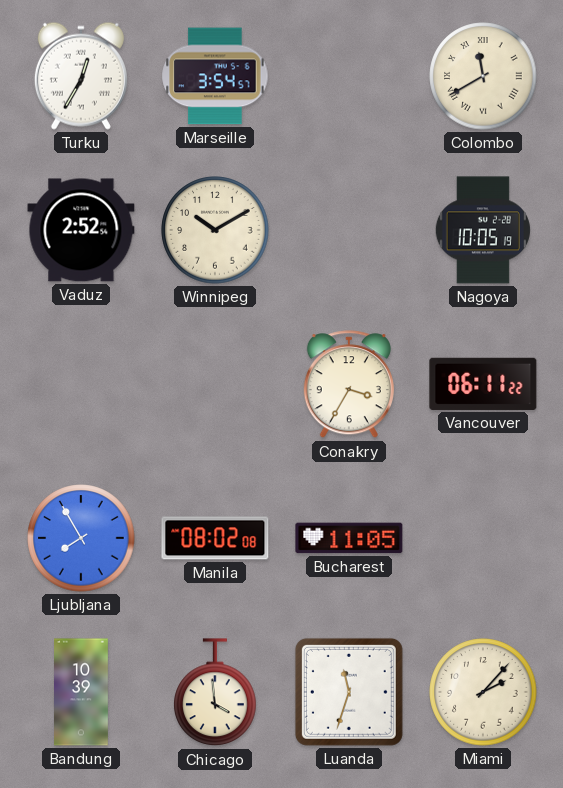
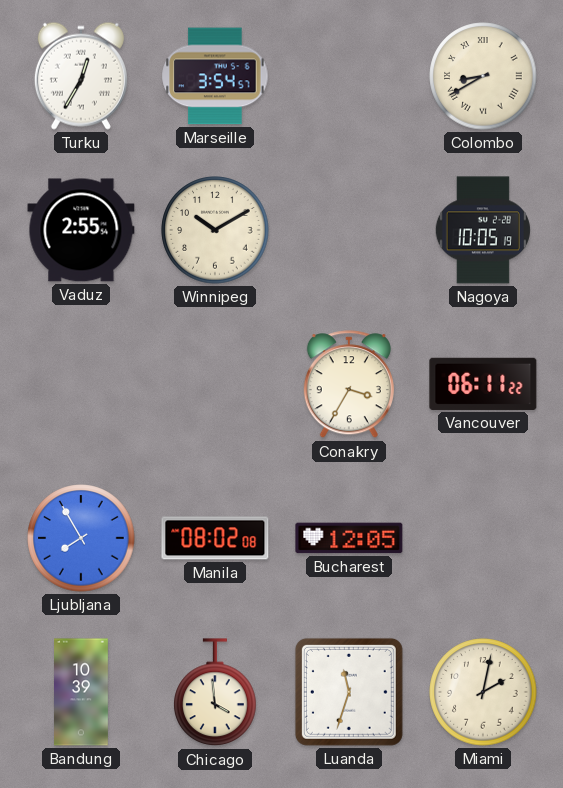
Colombo: 11:40 -> 8:40 (483, 76)
Vaduz: 2:52 -> 2:55 (81, 230)
Bucharest: 11:05 -> 12:05 (349, 538)
Miami: 2:07 -> 2:02 (483, 692)
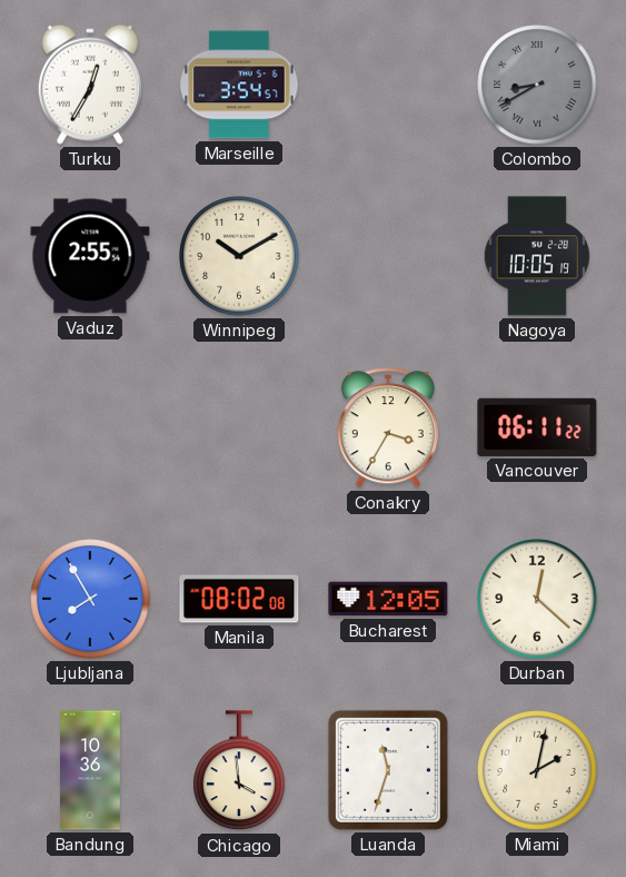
Colombo dial: cream -> grey (537, 85)
Durban: none -> 12:22 (537, 599)
Bandung: 10:39 -> 10:36 (91, 770)
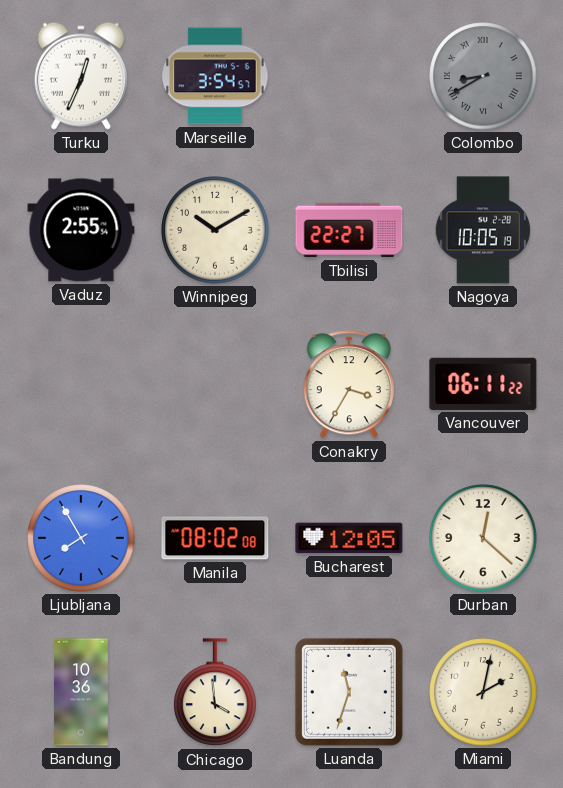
Turku: 12:35 -> 12:34 (81, 76)
Tbilisi: none -> 22:27 (349, 230)
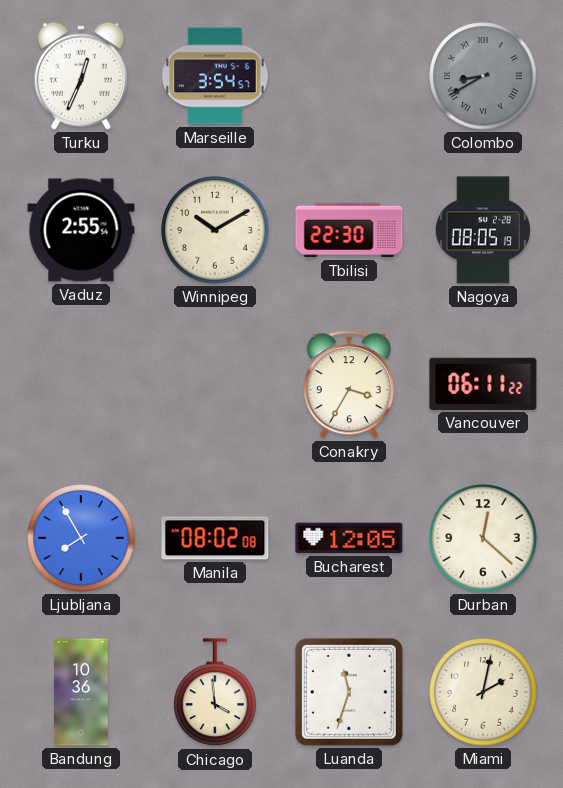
Tbilisi: 22:27 -> 22:30 (349, 230)
Nagoya: 10:05 -> 08:05 (483, 230)
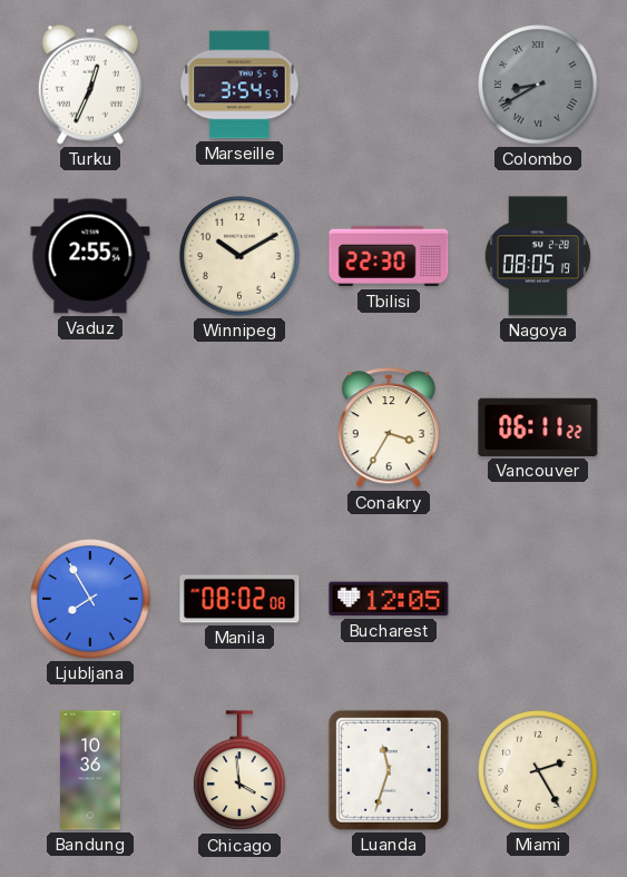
Durban: 12:22 -> none (483, 538)
Miami: 2:02 -> 2:25 (538, 770)
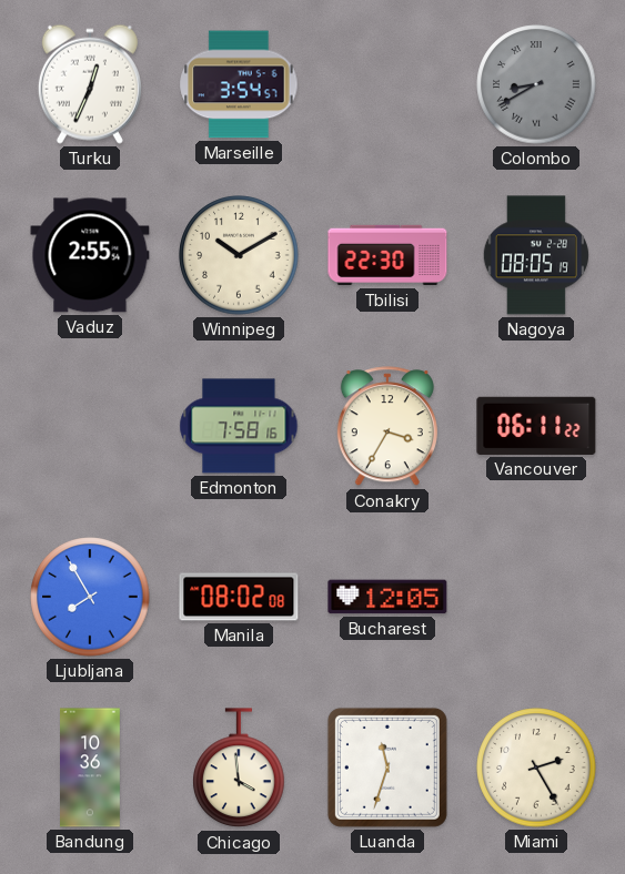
Edmonton: none -> 7:58 (239, 426)
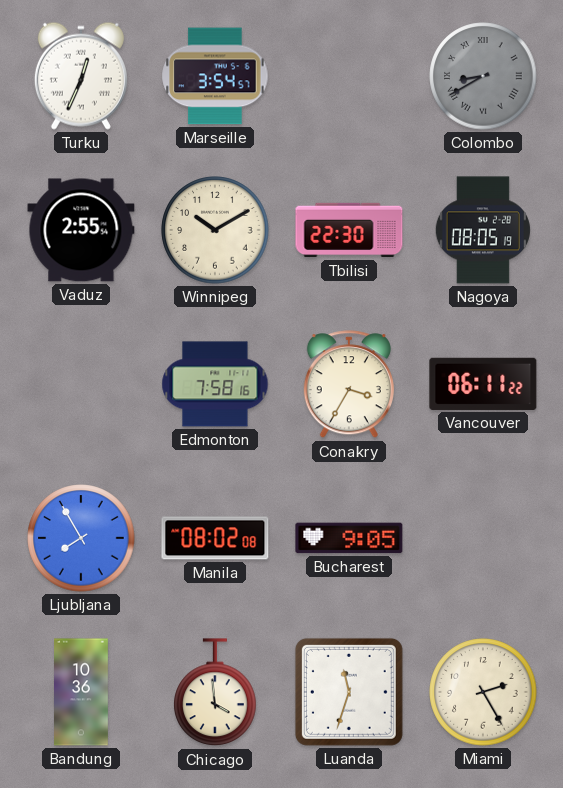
Bucharest: 12:05 -> 9:05 (349, 538)
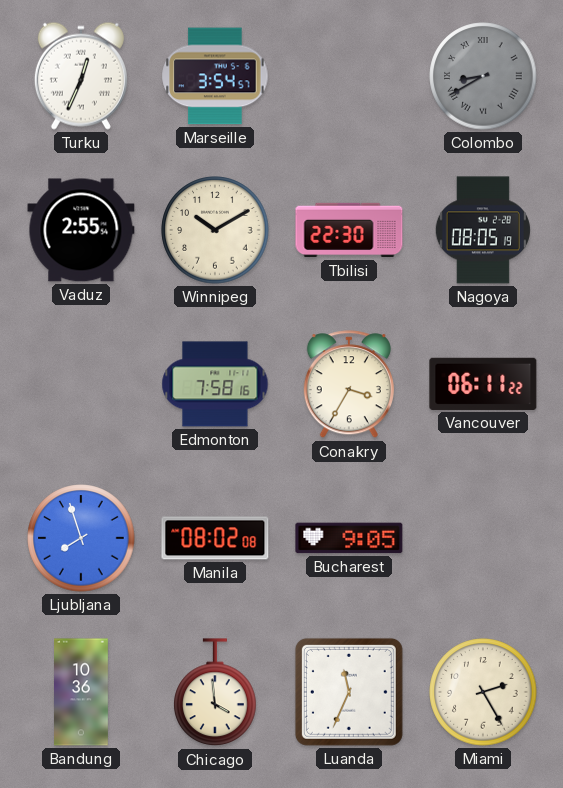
Ljubljana: 7:55 -> 7:57 (81, 538)
Luanda: 11:33 -> 11:34 (349, 692)
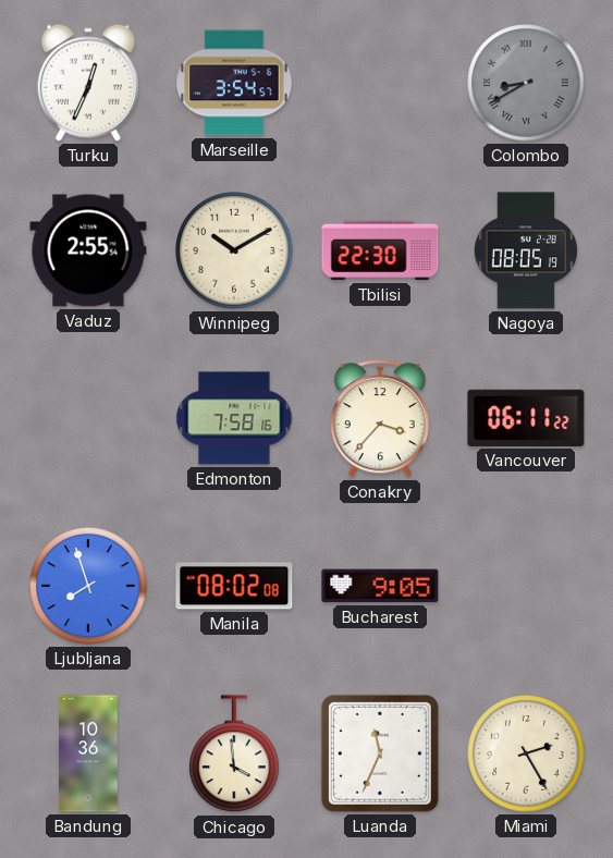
Conakry: 3:35 -> 3:37 (380, 419)
